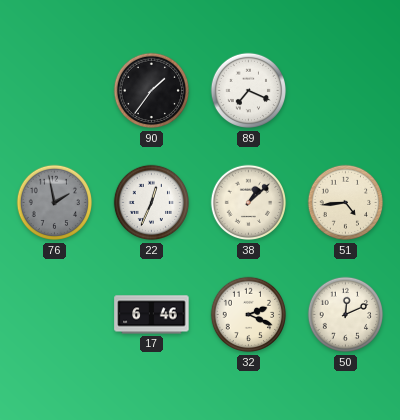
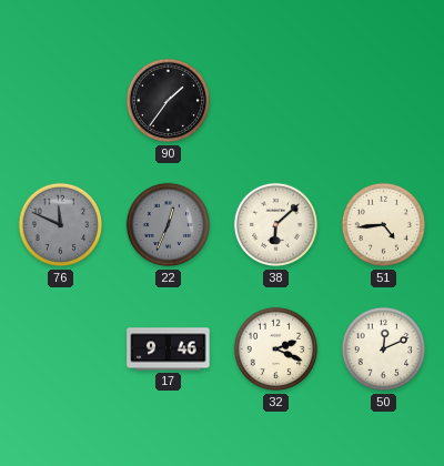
89: 7:19 -> none (249, 91)
76: 1:58 -> 11:49 (61, 225)
22 dial: white -> grey (169, 225)
38: 1:08 -> 6:08 (276, 225)
17: 6:46 -> 9:46 (169, 349)
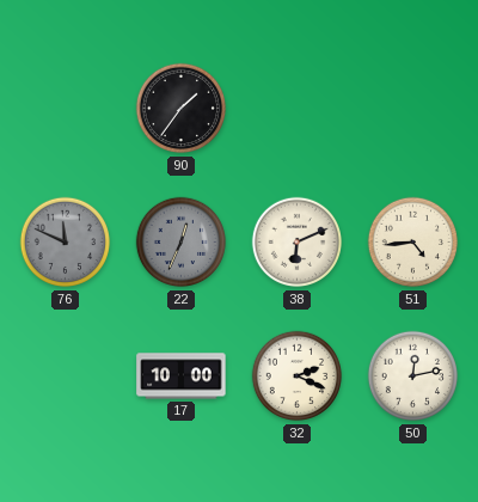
38: 6:08 -> 6:11 (298, 243)
17: 9:46 -> 10:00 (182, 376)
50: 12:11 -> 12:13 (413, 376)
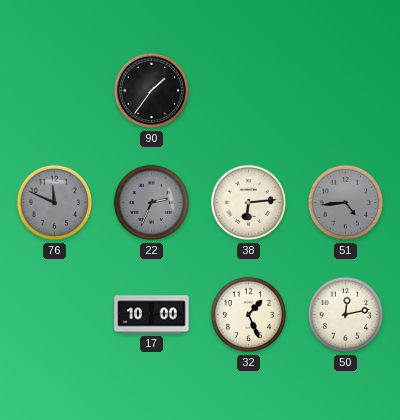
22: 12:34 -> 2:34 (152, 203)
38: 6:11 -> 6:14 (249, 203)
51 dial: cream -> grey (346, 203)
32: 2:19 -> 1:26 (249, 315)
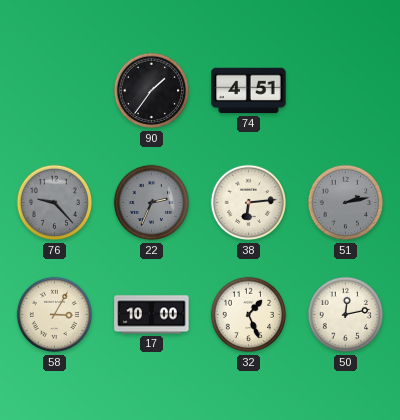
74: none -> 4:51 (249, 91)
76: 11:49 -> 9:23 (55, 203)
51: 4:44 -> 2:13 (346, 203)
58: none -> 3:05 (55, 315)
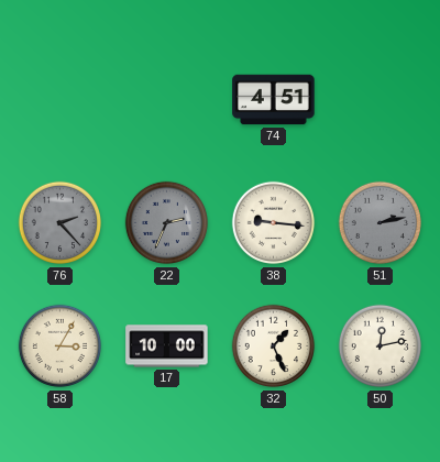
90: 1:36 -> none (152, 91)
76: 9:23 -> 2:23 (61, 223)
38: 6:14 -> 9:16 (274, 223)
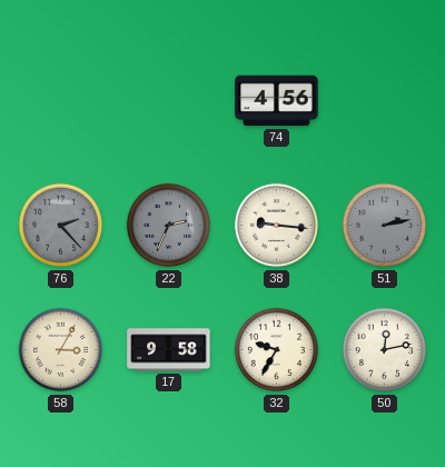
74: 4:51 -> 4:56 (277, 101)
17: 10:00 -> 9:58 (169, 350)
32: 1:26 -> 9:35 (277, 350)
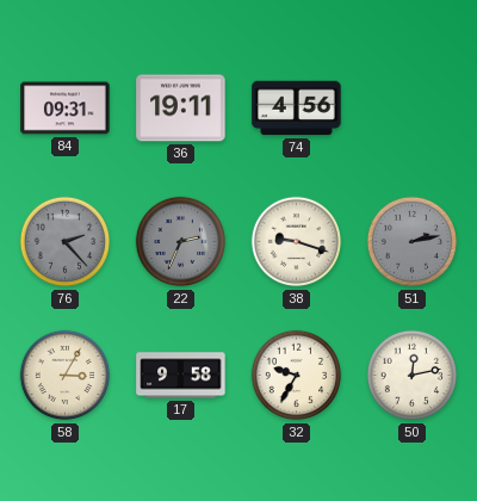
84: none -> 09:31 (66, 109)
36: none -> 19:11 (181, 109)
38: 9:16 -> 9:18 (297, 242)
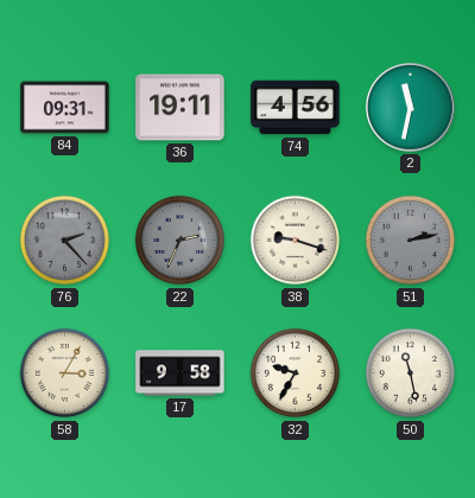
2: none -> 11:32 (410, 107)
50: 12:13 -> 11:28 (411, 373)
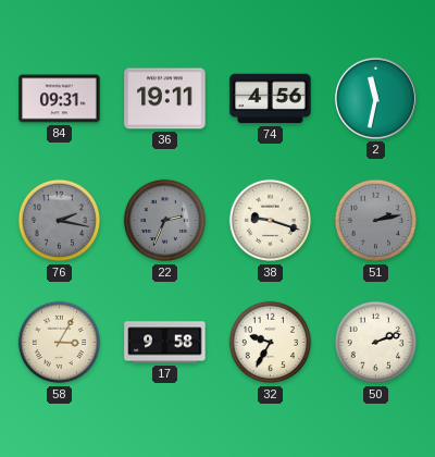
76: 2:23 -> 2:17 (60, 221)
50: 11:28 -> 2:12 (376, 343)
